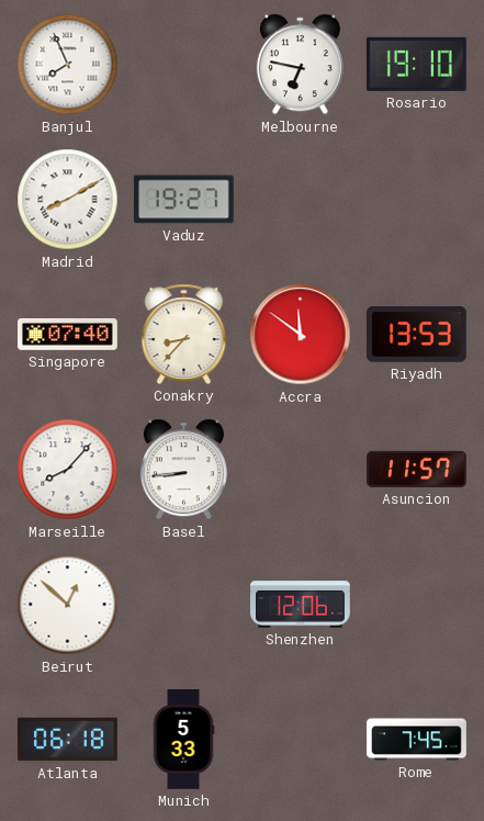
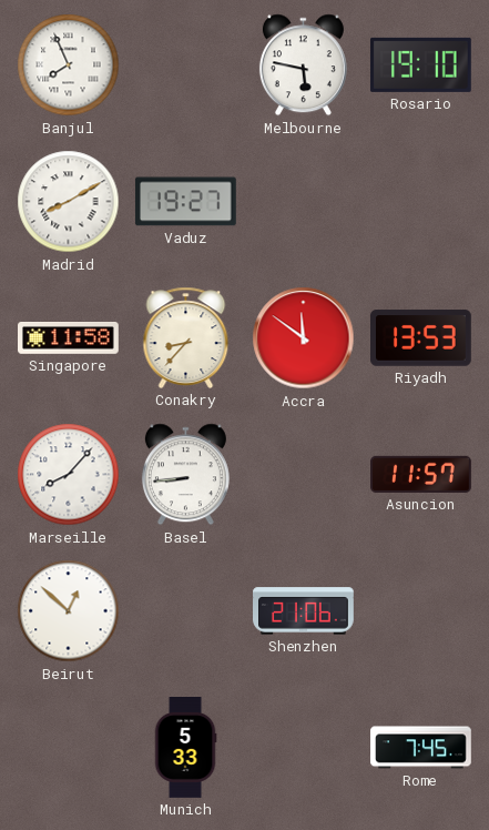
Melbourne: 6:47 -> 5:47 (303, 65)
Singapore: 07:40 -> 11:58 (69, 338)
Shenzhen: 12:06 -> 21:06 (304, 611)
Atlanta: 06:18 -> none (68, 740)
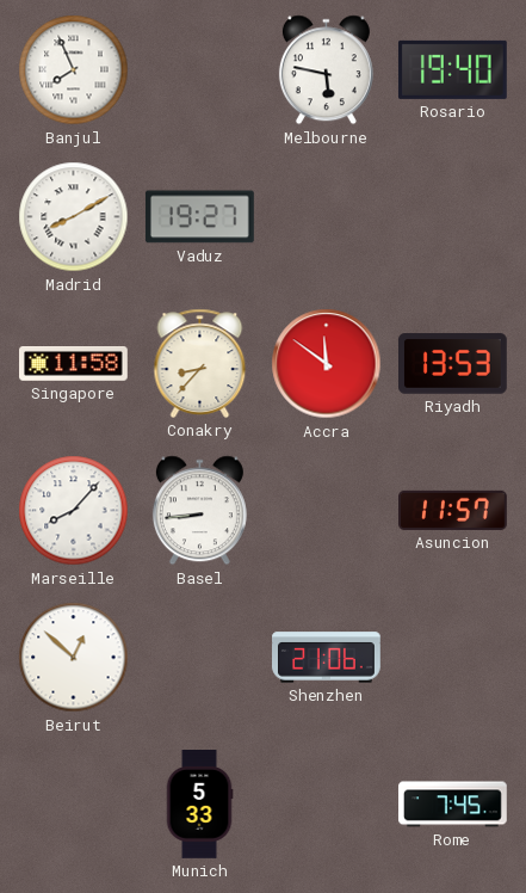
Rosario: 19:10 -> 19:40 (452, 69)
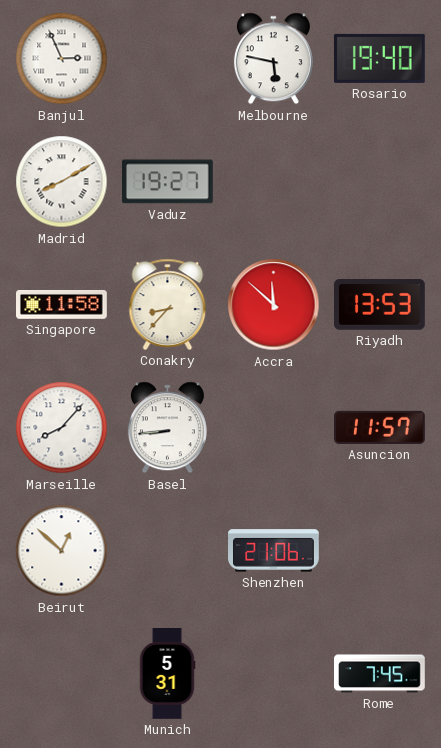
Banjul: 7:56 -> 2:56 (62, 59)
Accra: 11:51 -> 11:52 (274, 305)
Munich: 5:33 -> 5:31 (167, 674)
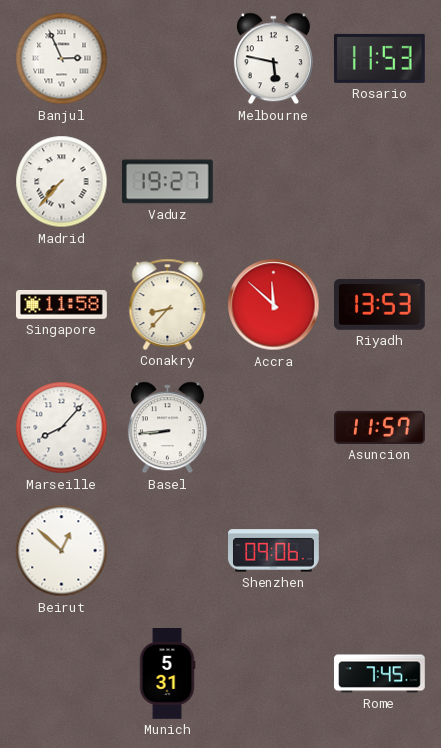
Rosario: 19:40 -> 11:53 (379, 58)
Madrid: 8:10 -> 7:37 (62, 182)
Shenzhen: 21:06 -> 09:06 (274, 551)
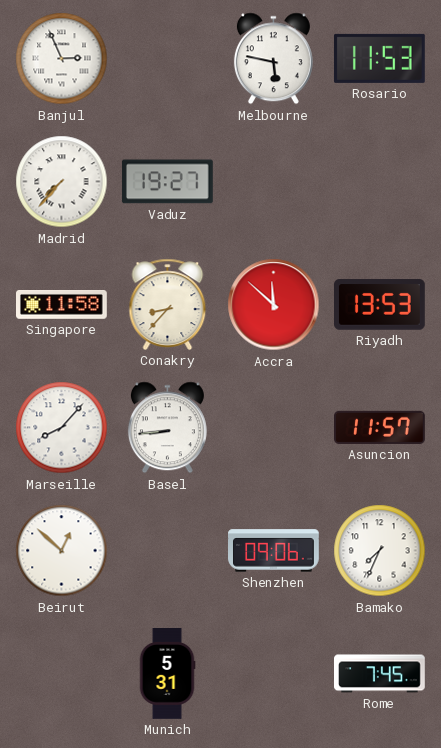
Bamako: none -> 7:34 (380, 551)
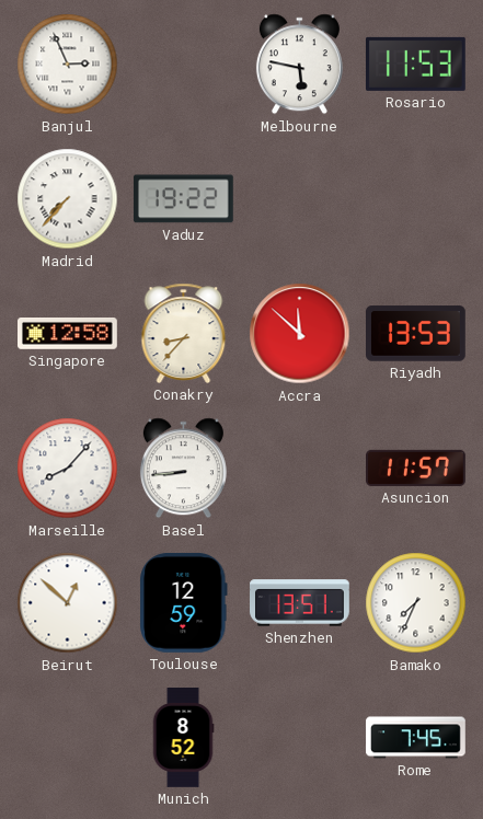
Vaduz: 19:27 -> 19:22 (183, 199)
Singapore: 11:58 -> 12:58 (68, 334)
Toulouse: none -> 12:59 (184, 602)
Shenzhen: 09:06 -> 13:51 (300, 603)
Munich: 5:31 -> 8:52 (183, 738)
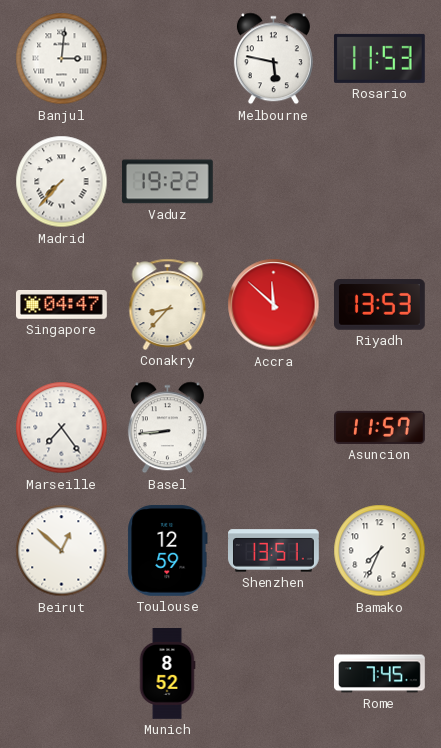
Banjul: 2:56 -> 3:01 (62, 59)
Singapore: 12:58 -> 04:47 (62, 305)
Marseille: 8:07 -> 7:24 (62, 428)
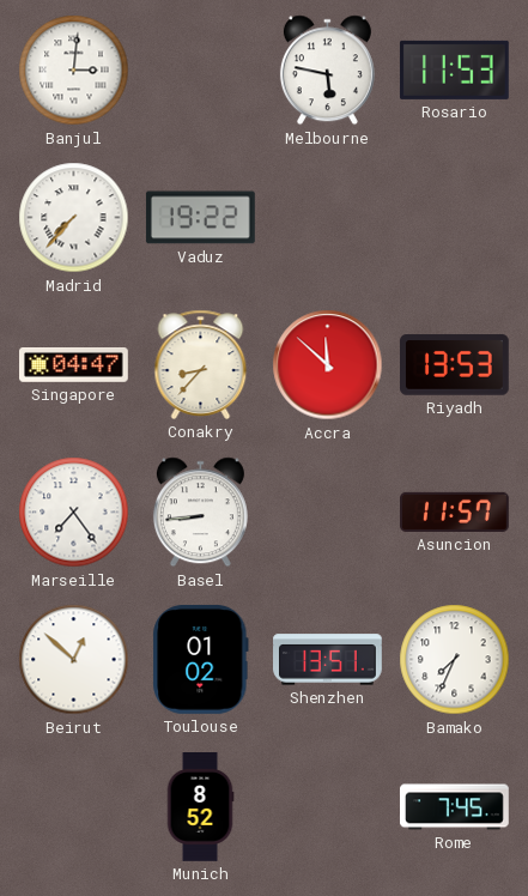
Toulouse: 12:59 -> 01:02 (201, 659)
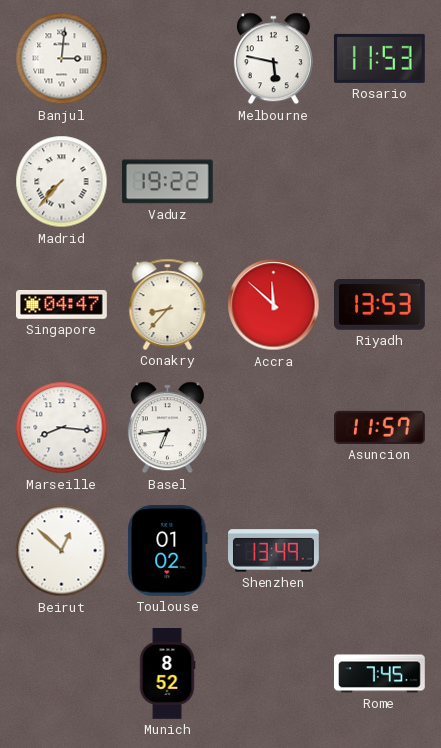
Marseille: 7:24 -> 8:16 (62, 428)
Basel: 8:44 -> 6:44 (167, 428)
Shenzhen: 13:51 -> 13:49 (274, 551)
Bamako: 7:34 -> none (455, 660)
